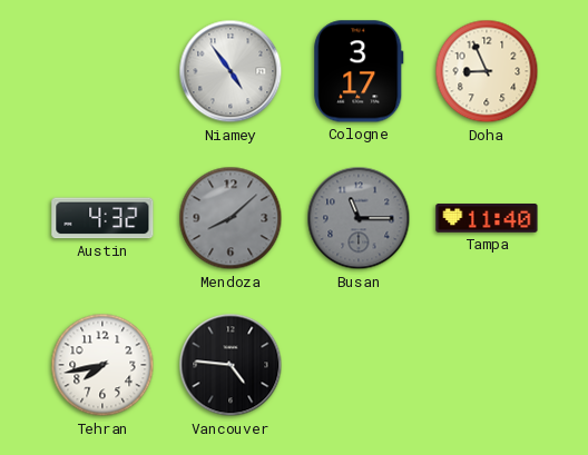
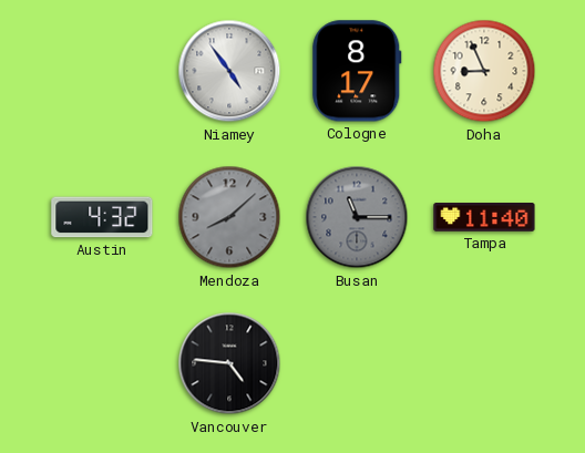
Cologne: 3:17 -> 8:17 (357, 71)
Tehran: 7:43 -> none (102, 365)
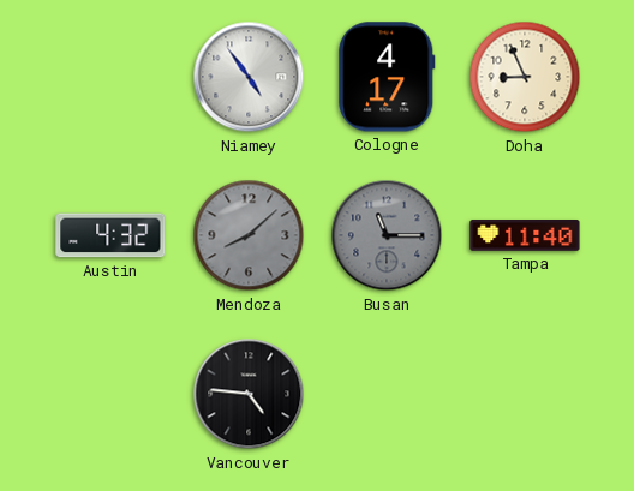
Cologne: 8:17 -> 4:17 (387, 77)
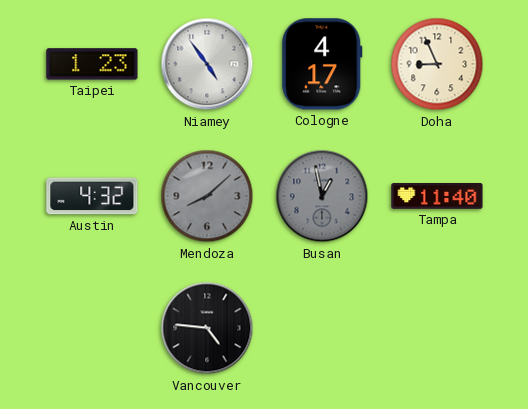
Taipei: none -> 1:23 (92, 64)
Busan: 11:15 -> 12:58 (322, 196)
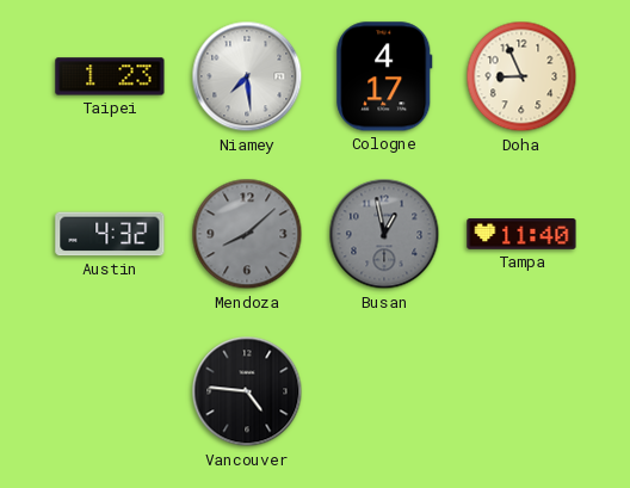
Niamey: 4:54 -> 7:29 (247, 76)
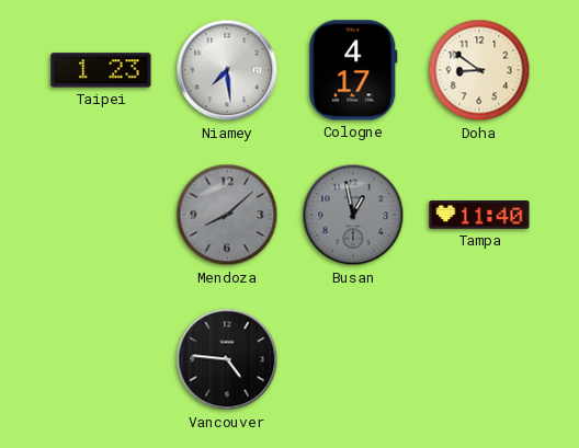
Doha: 8:56 -> 8:51 (479, 70)
Austin: 4:32 -> none (110, 234)
